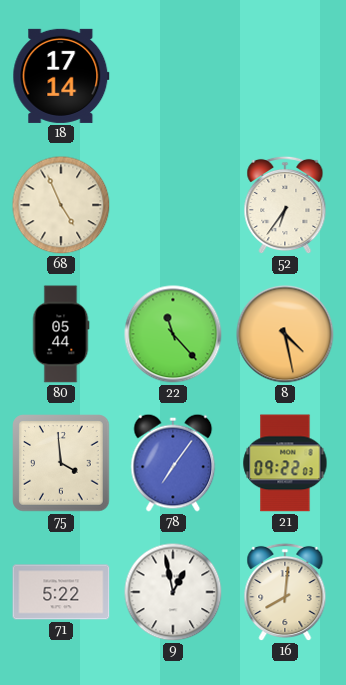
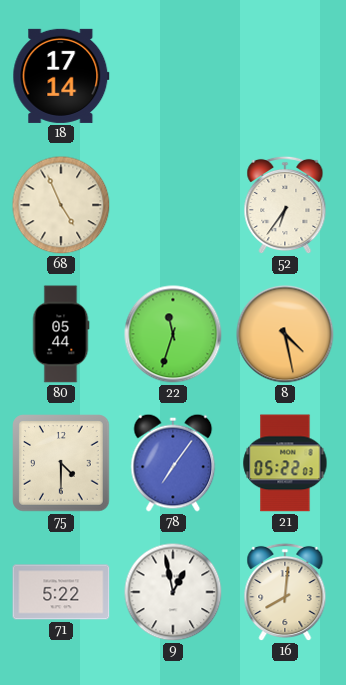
22: 11:23 -> 11:33 (173, 334)
75: 3:59 -> 4:30 (61, 463)
21: 09:22 -> 05:22 (285, 463)
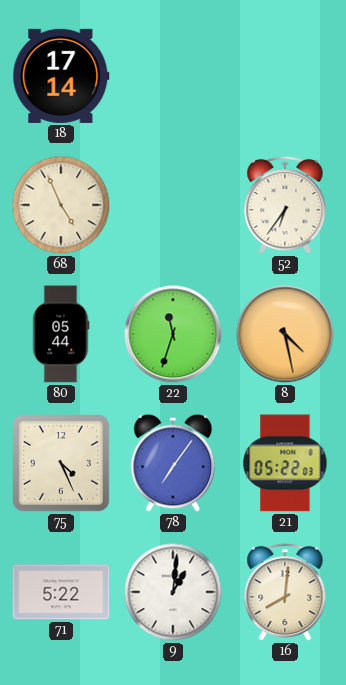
75: 4:30 -> 4:26 (61, 463)
9: 12:58 -> 1:01 (173, 592)
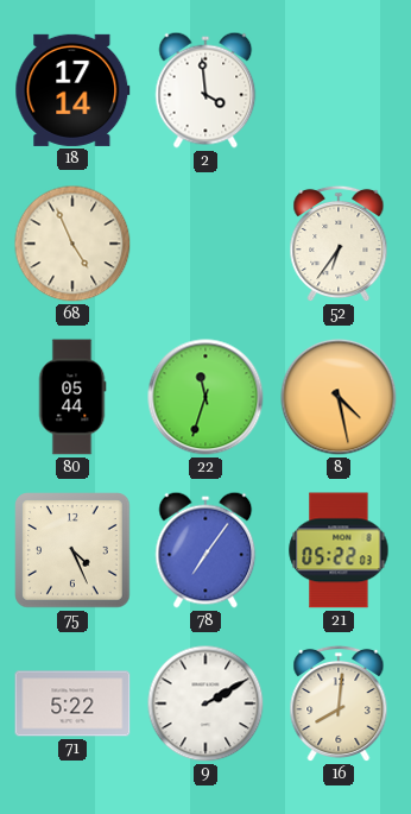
2: none -> 3:59 (205, 90)
9: 1:01 -> 2:10 (205, 703)
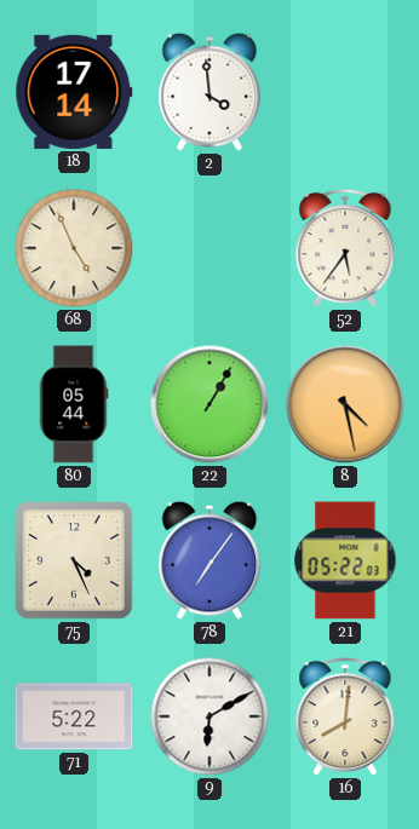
52: 6:36 -> 5:36 (345, 248)
22: 11:33 -> 1:05 (209, 404)
9: 2:10 -> 6:10 (209, 716)
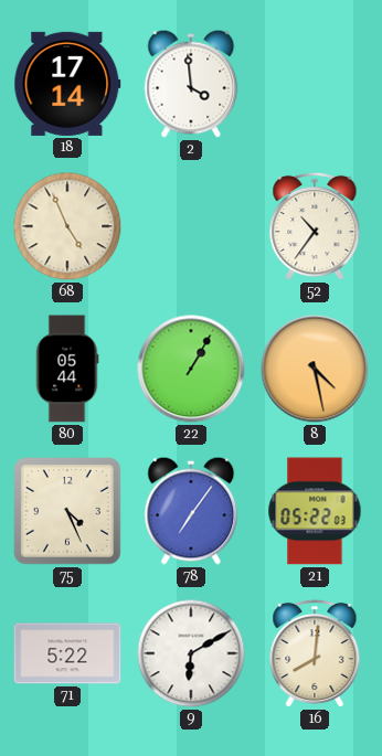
52: 5:36 -> 10:36 (315, 226)
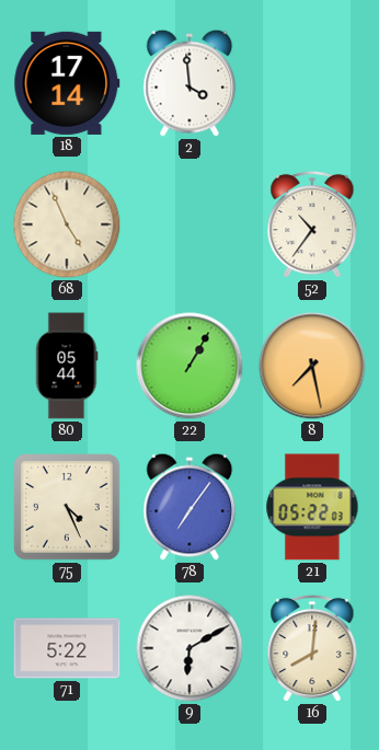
8: 4:28 -> 7:28 (312, 366)
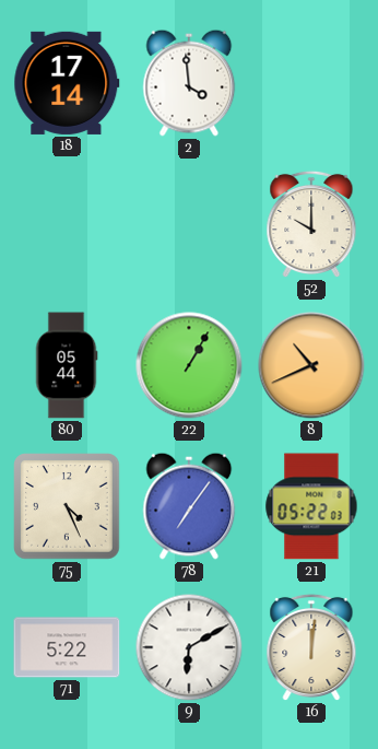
68: 4:56 -> none (67, 224)
52: 10:36 -> 10:00 (311, 224)
8: 7:28 -> 10:41 (311, 365)
16: 8:01 -> 12:01 (311, 647)
